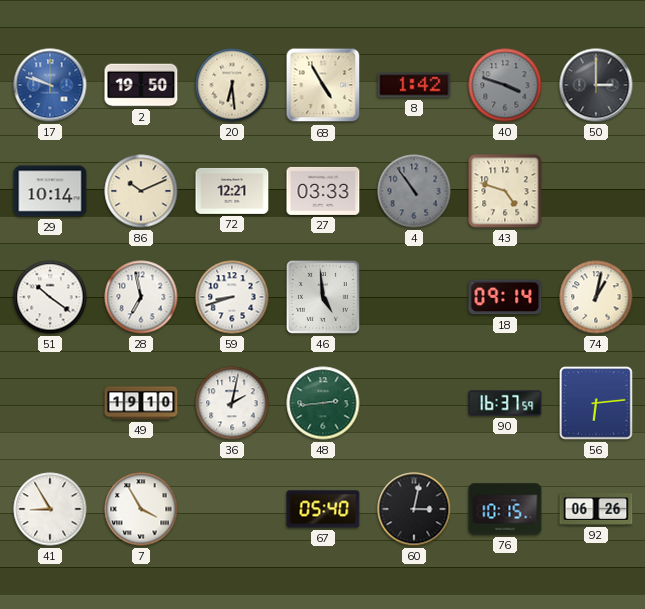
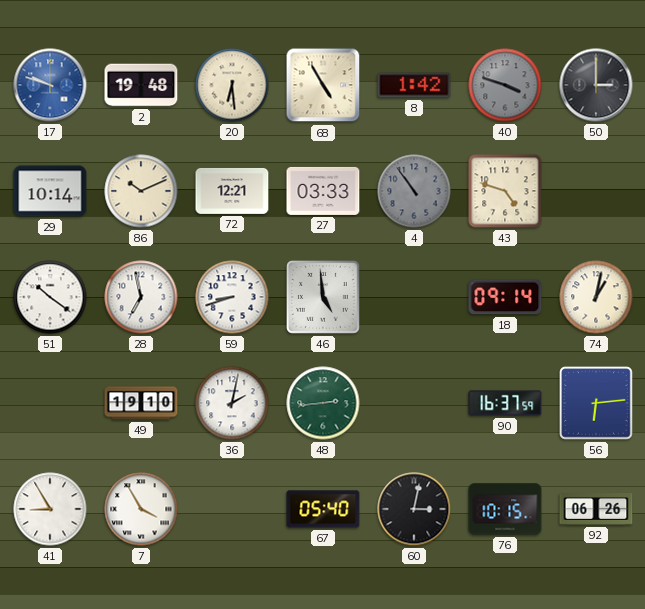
2: 19:50 -> 19:48 (141, 85)
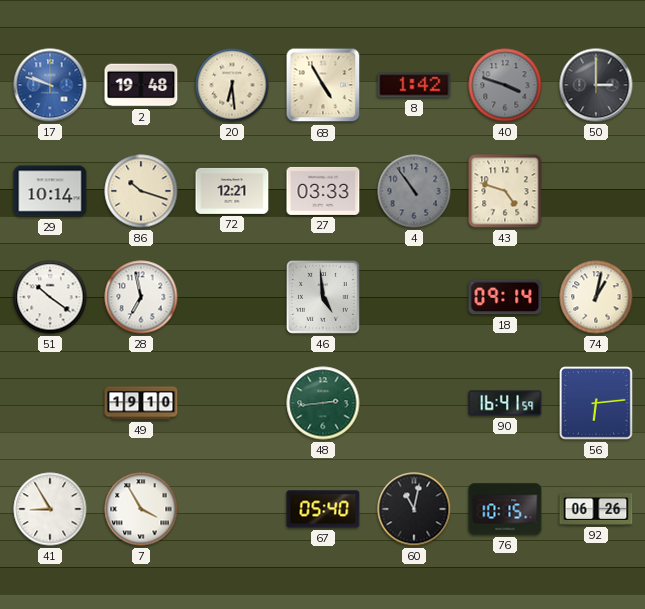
86: 10:11 -> 10:18 (141, 191)
59: 8:42 -> none (232, 297)
36: 2:02 -> none (232, 403)
90: 16:37 -> 16:41 (505, 403)
60: 3:02 -> 11:02 (414, 509)
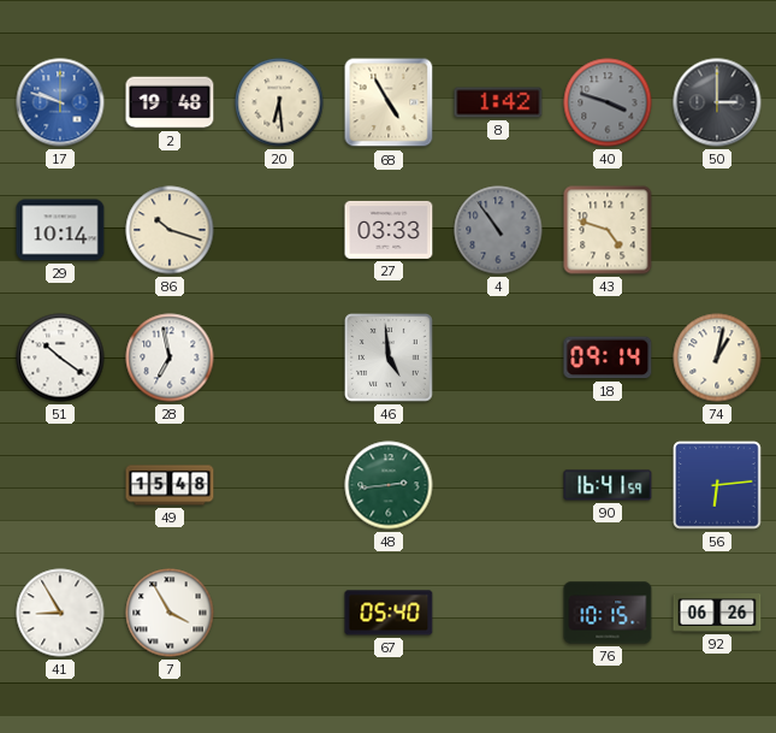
72: 12:21 -> none (232, 191)
49: 19:10 -> 15:48 (170, 485)
60: 11:02 -> none (414, 509)
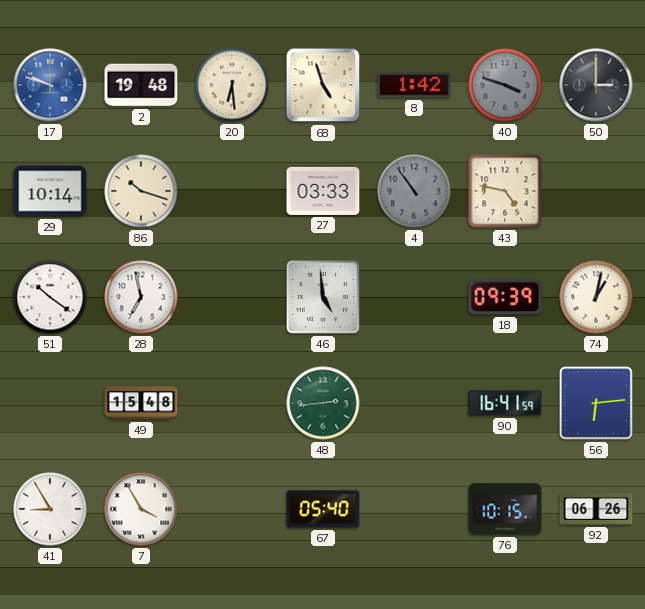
68: 4:55 -> 4:57 (323, 85)
43: 4:48 -> 4:47 (505, 191)
18: 09:14 -> 09:39 (505, 297)
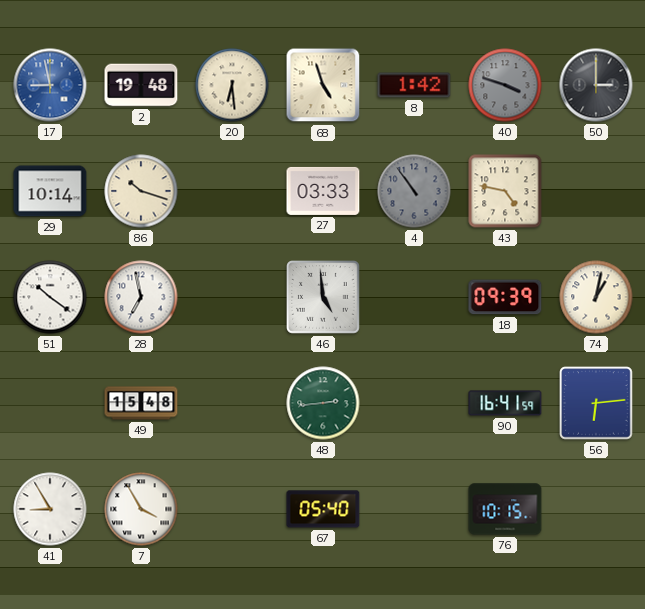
17: 9:48 -> 8:58 (50, 85)
92: 06:26 -> none (596, 510)
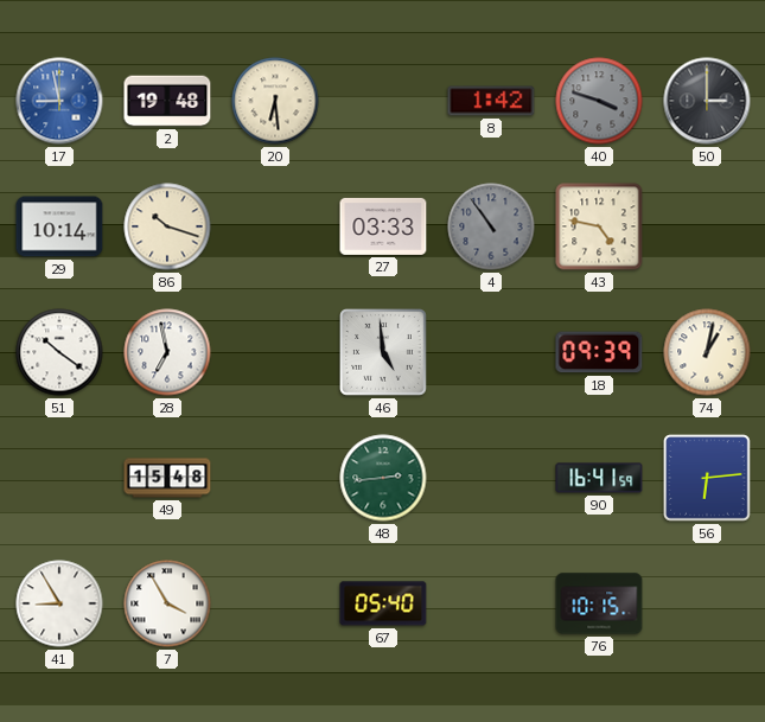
68: 4:57 -> none (323, 85)
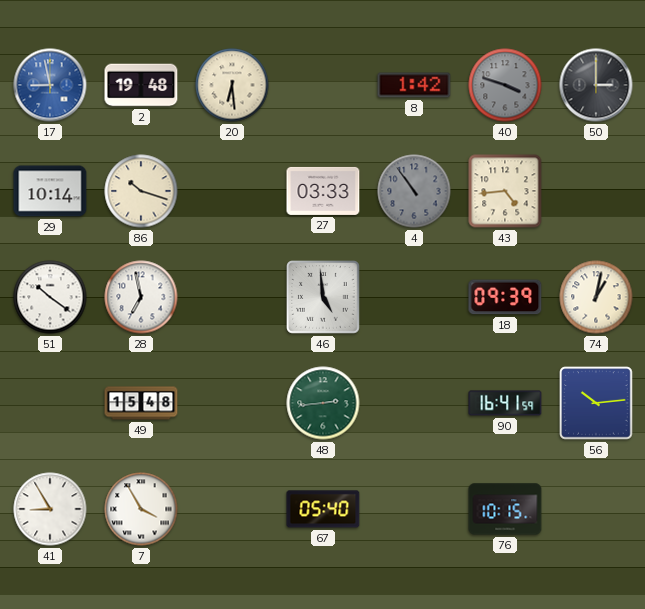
43: 4:47 -> 4:44 (505, 191)
56: 6:14 -> 10:14 (596, 403)
